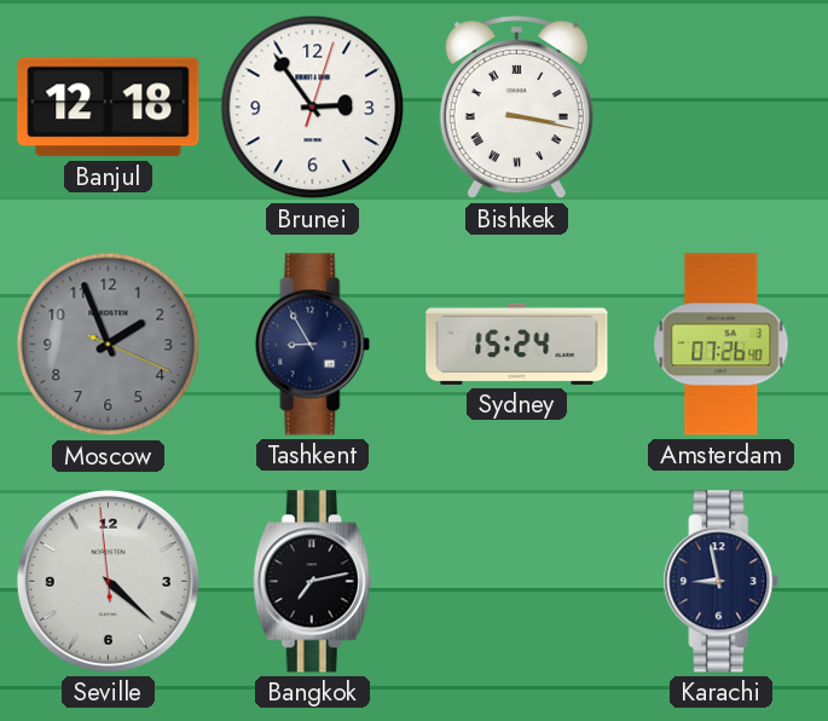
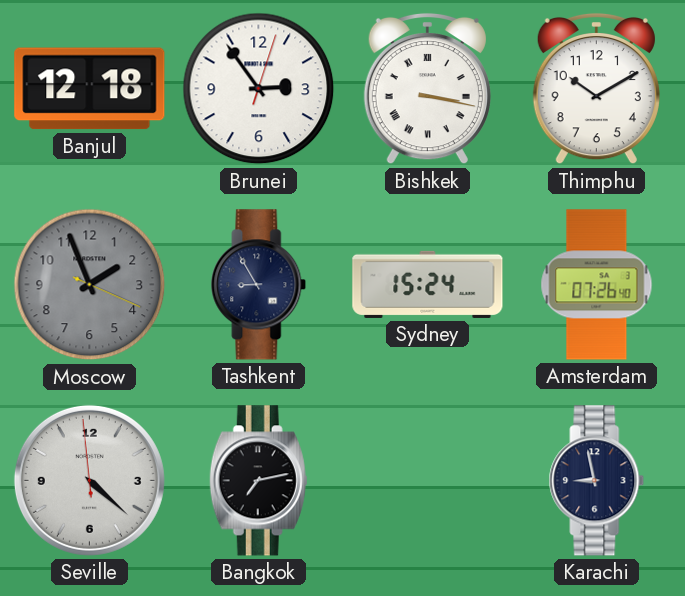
Thimphu: none -> 10:10 (596, 89)
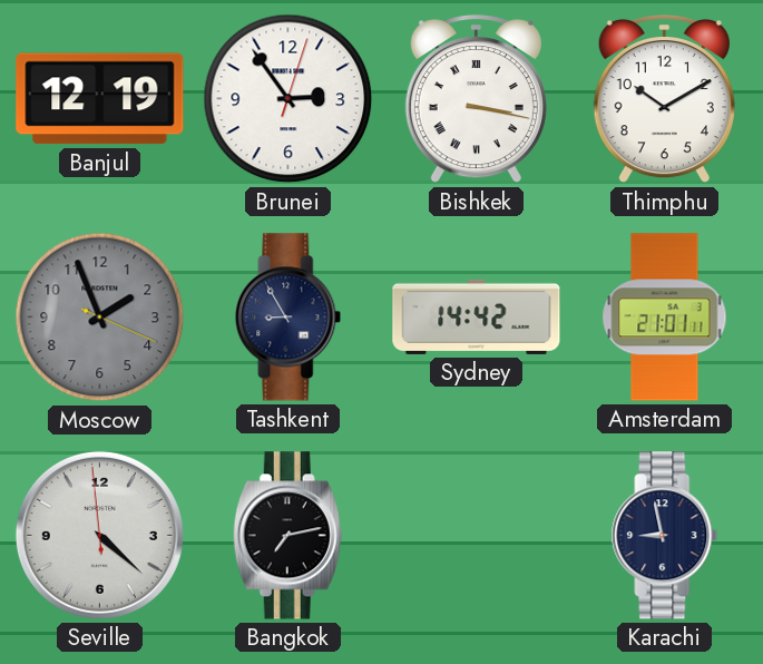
Banjul: 12:18 -> 12:19 (100, 99)
Sydney: 15:24 -> 14:42 (477, 316)
Amsterdam: 07:26 -> 21:01 (665, 318)
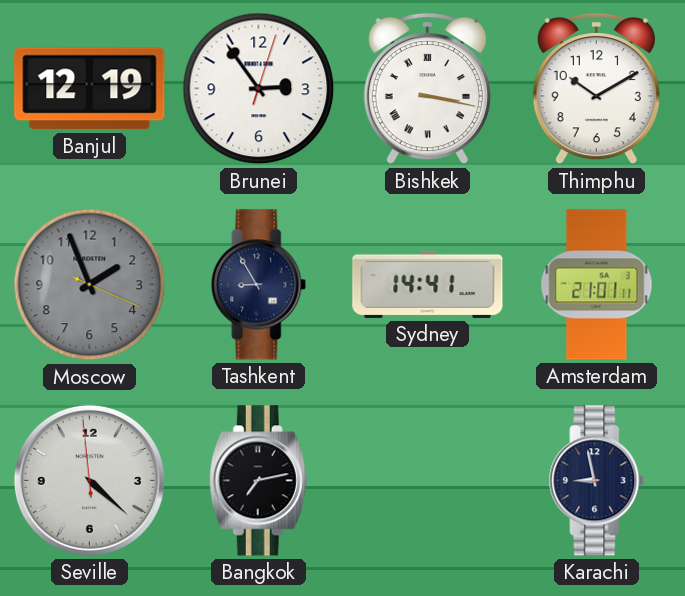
Sydney: 14:42 -> 14:41 (428, 284)
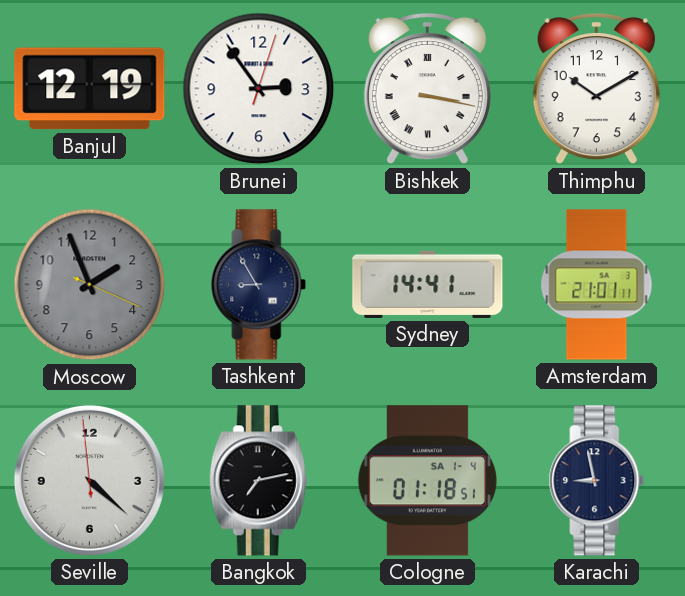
Cologne: none -> 01:18 (427, 481)
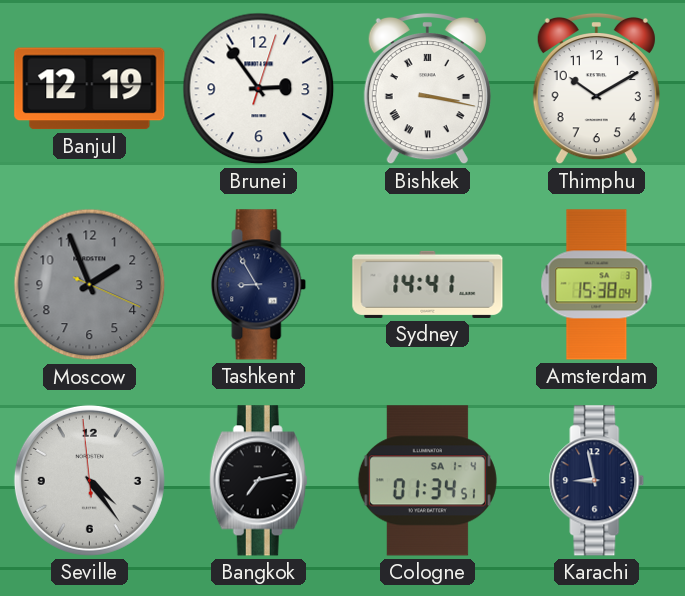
Amsterdam: 21:01 -> 15:38 (597, 285)
Seville: 4:21 -> 4:23 (89, 480)
Cologne: 01:18 -> 01:34 (427, 481)
